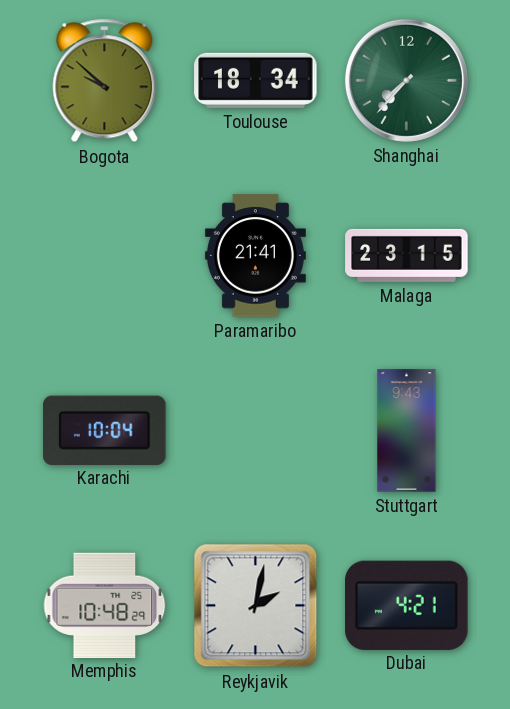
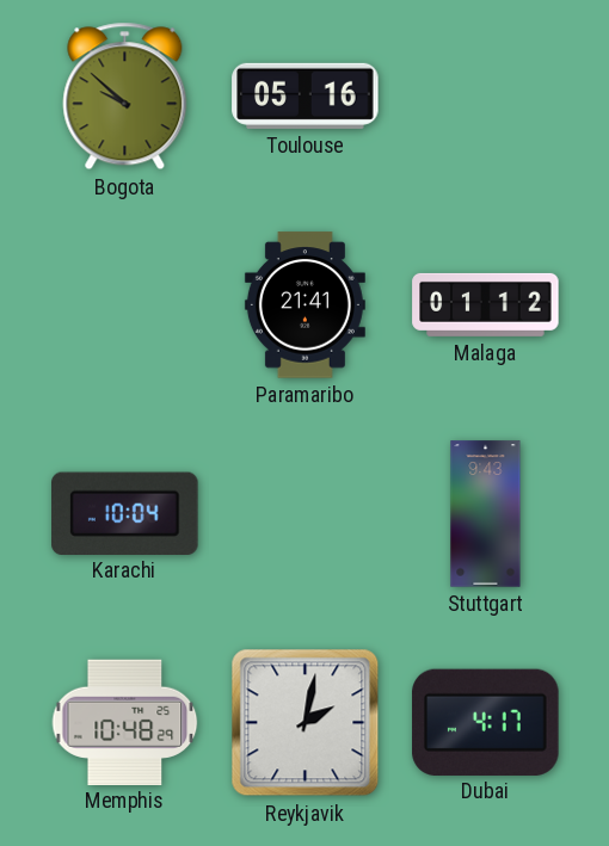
Toulouse: 18:34 -> 05:16 (306, 95)
Shanghai: 7:37 -> none (406, 80)
Malaga: 23:15 -> 01:12 (486, 304)
Dubai: 4:21 -> 4:17 (486, 722)
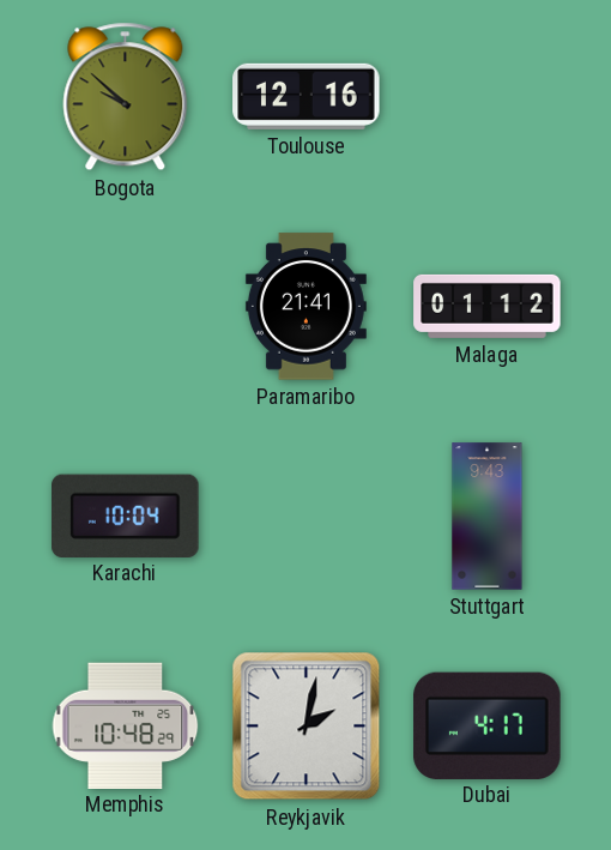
Toulouse: 05:16 -> 12:16 (307, 96)
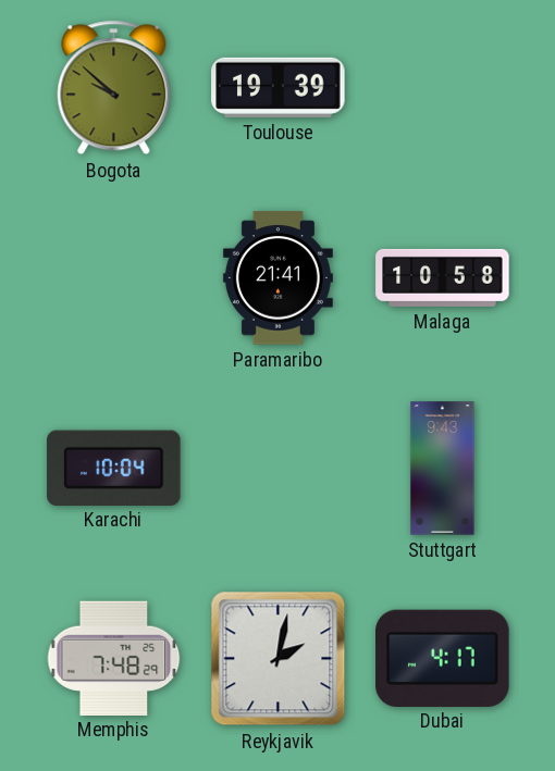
Toulouse: 12:16 -> 19:39 (279, 87)
Malaga: 01:12 -> 10:58 (443, 277)
Memphis: 10:48 -> 7:48 (114, 658)
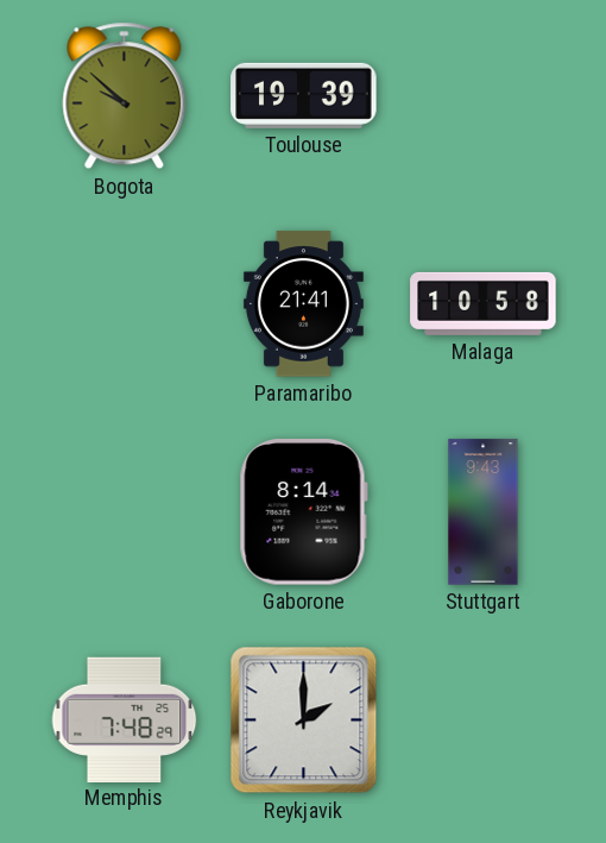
Karachi: 10:04 -> none (114, 468)
Gaborone: none -> 8:14 (303, 512)
Reykjavik: 2:02 -> 2:00 (304, 721)
Dubai: 4:17 -> none (443, 658)
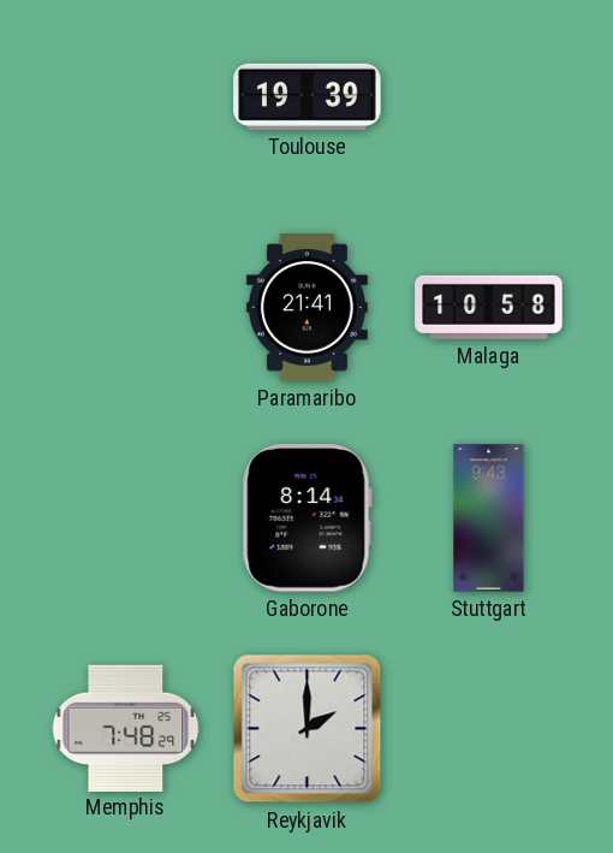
Bogota: 9:52 -> none (125, 96)
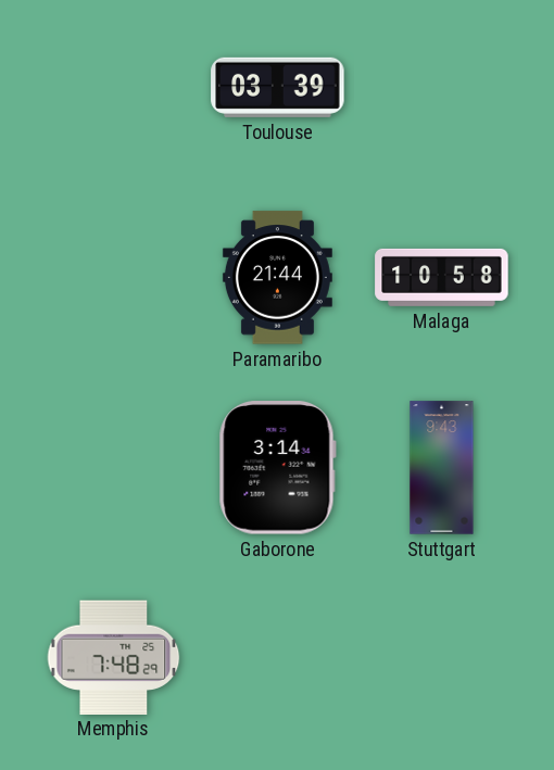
Toulouse: 19:39 -> 03:39 (278, 87)
Paramaribo: 21:41 -> 21:44 (277, 278)
Gaborone: 8:14 -> 3:14 (277, 468)
Reykjavik: 2:00 -> none (308, 729)
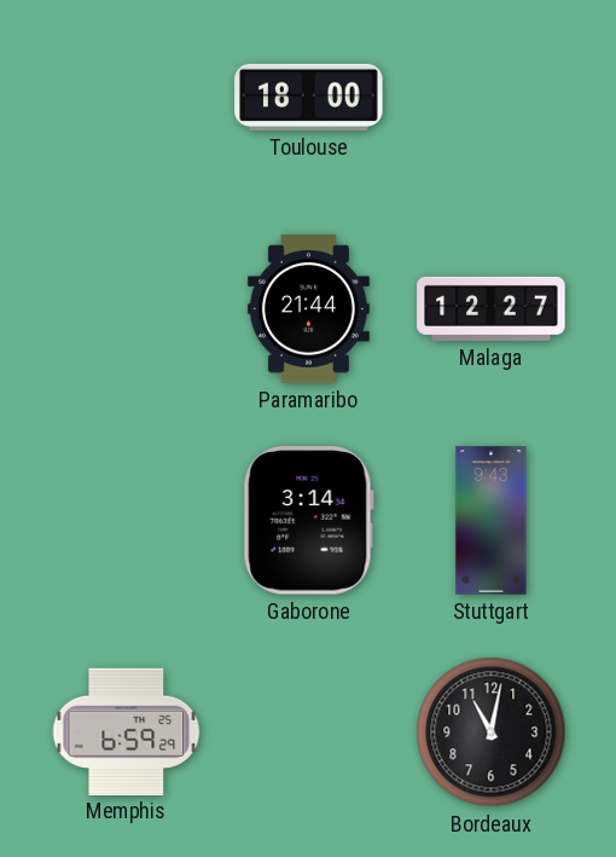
Toulouse: 03:39 -> 18:00 (309, 97)
Malaga: 10:58 -> 12:27 (492, 308)
Memphis: 7:48 -> 6:59 (127, 731)
Bordeaux: none -> 11:02 (492, 732)
